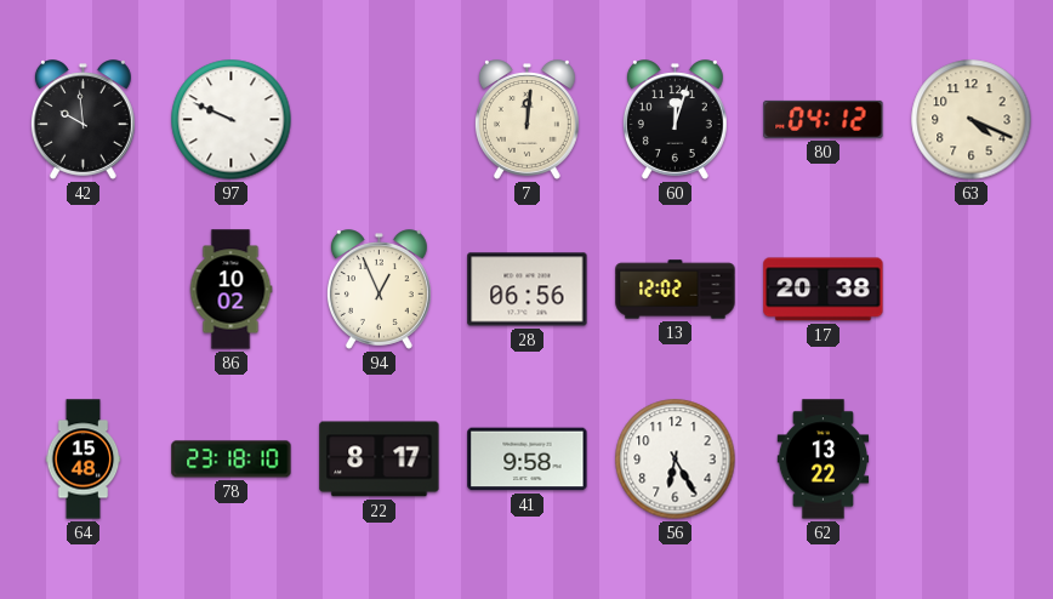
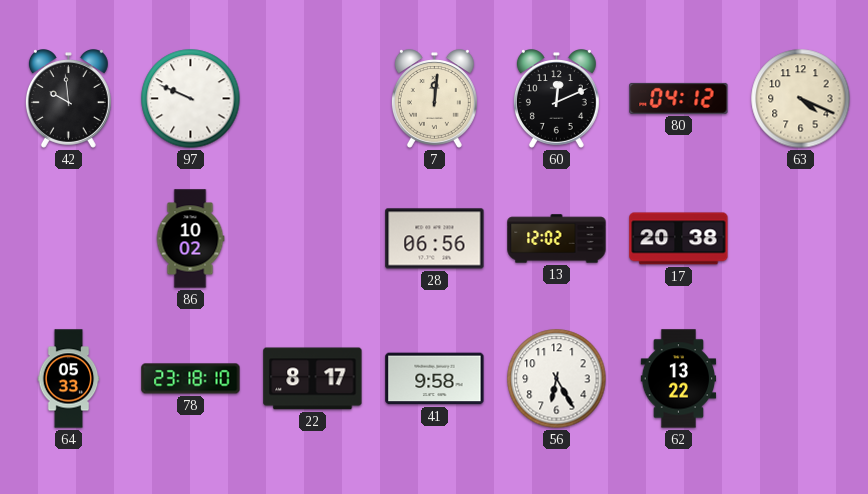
60: 12:03 -> 12:11 (556, 99)
94: 12:56 -> none (378, 290)
64: 15:48 -> 05:33 (69, 379)
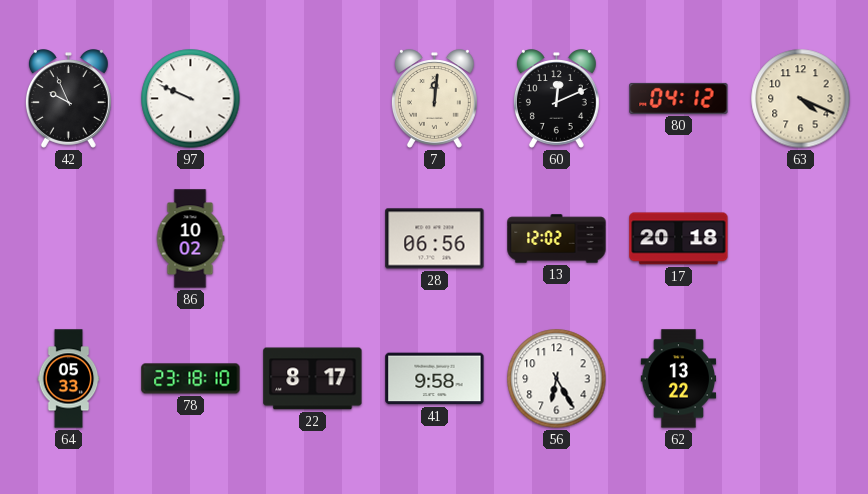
42: 9:59 -> 9:56 (68, 99)
17: 20:38 -> 20:18 (679, 239)
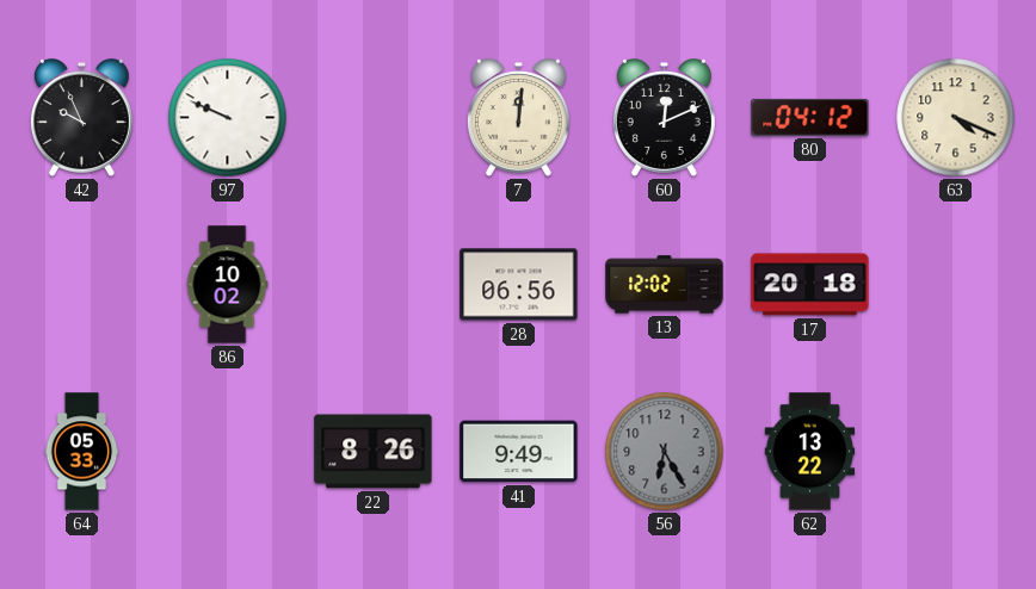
78: 23:18 -> none (191, 379)
22: 8:17 -> 8:26 (374, 452)
41: 9:58 -> 9:49 (519, 452)
56 dial: white -> grey (665, 452)
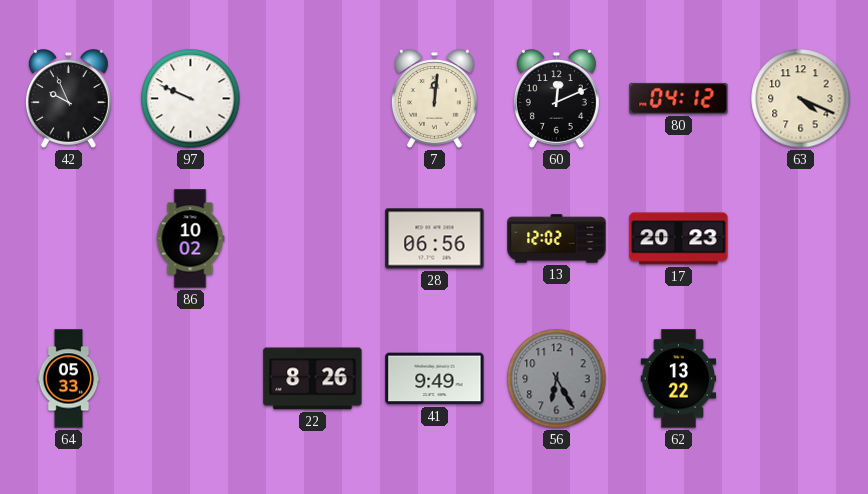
17: 20:18 -> 20:23 (679, 239)
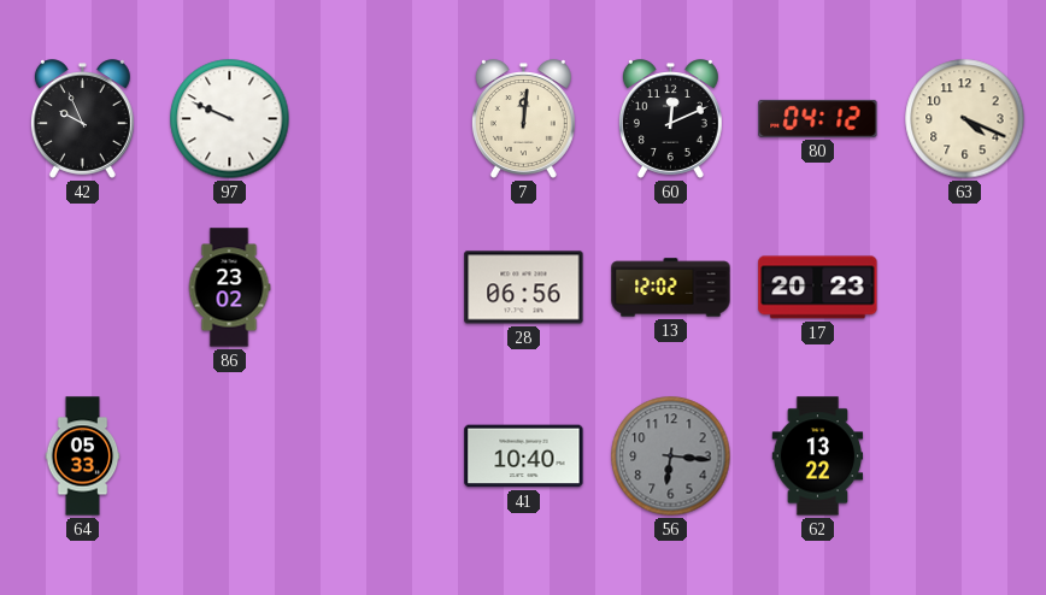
86: 10:02 -> 23:02 (229, 288)
22: 8:26 -> none (313, 379)
41: 9:49 -> 10:40 (524, 456)
56: 6:25 -> 6:16 (671, 456)
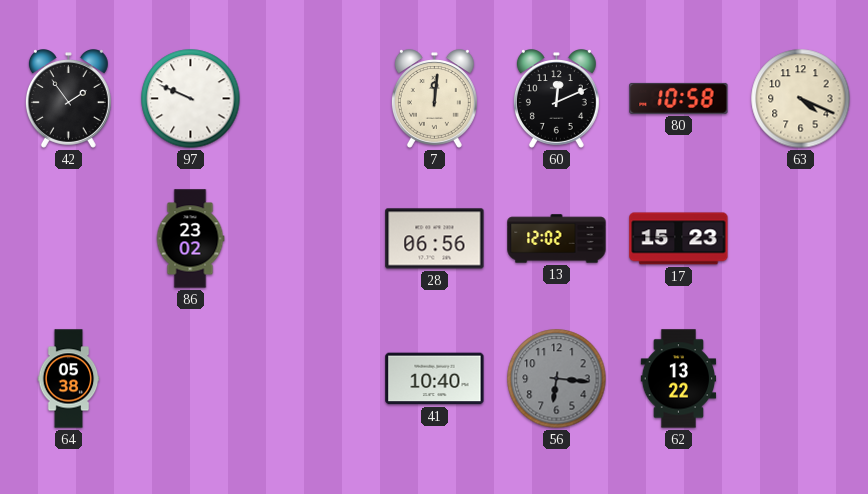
42: 9:56 -> 1:54 (68, 99)
80: 04:12 -> 10:58 (679, 98)
17: 20:23 -> 15:23 (679, 239)
64: 05:33 -> 05:38 (69, 379)
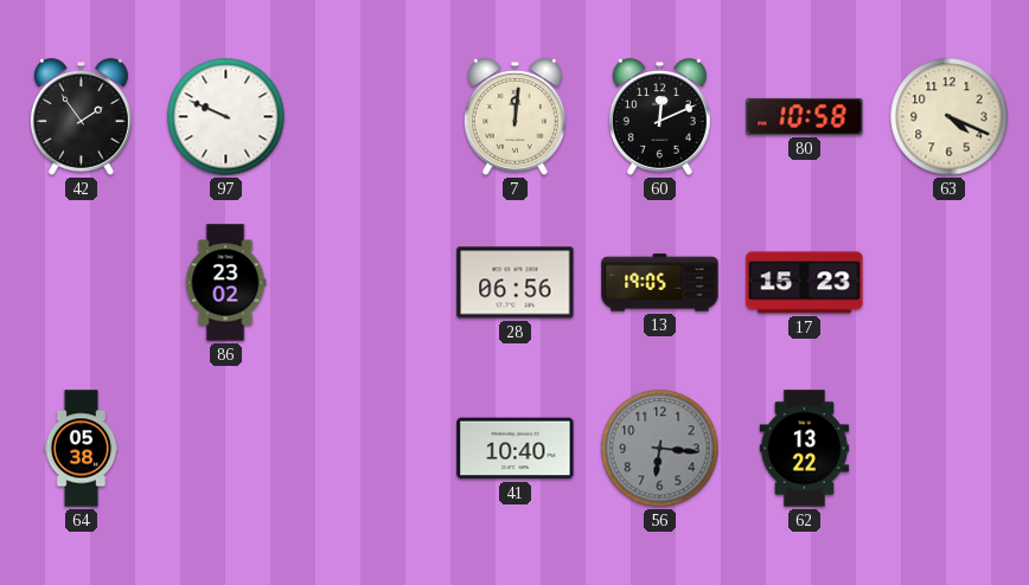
13: 12:02 -> 19:05 (660, 283)
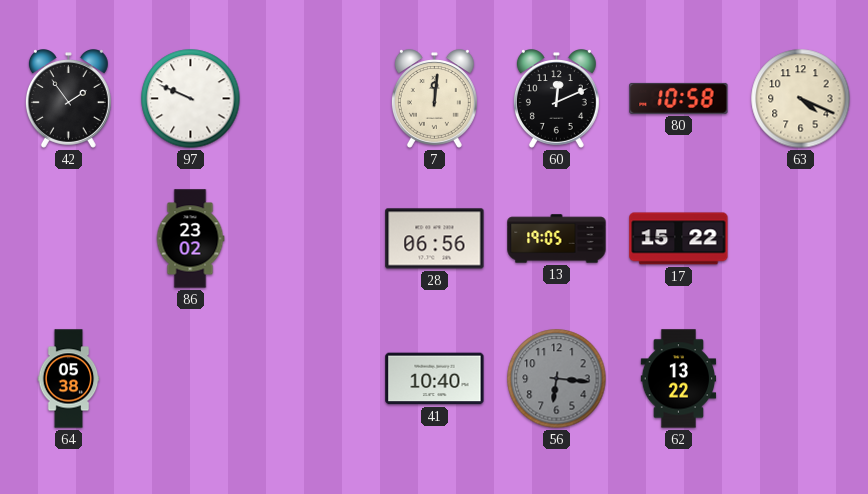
17: 15:23 -> 15:22 (679, 239)
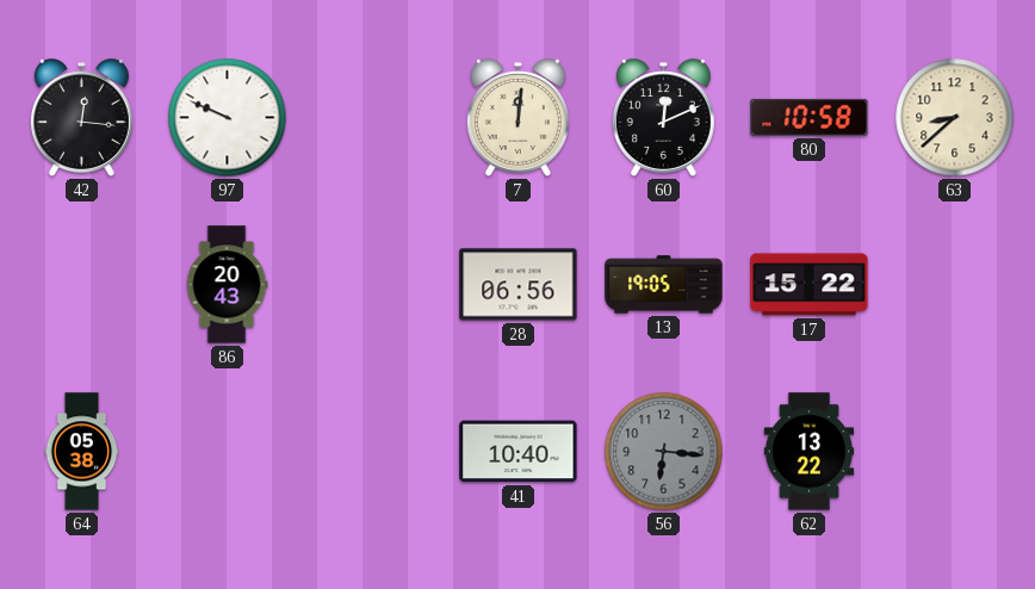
42: 1:54 -> 12:16 (81, 118)
63: 4:19 -> 8:38 (955, 118)
86: 23:02 -> 20:43 (227, 285)
